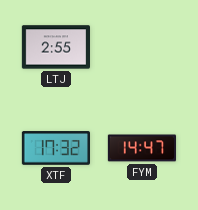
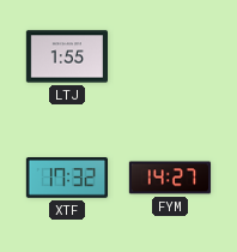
LTJ: 2:55 -> 1:55 (66, 56)
FYM: 14:47 -> 14:27 (170, 178)
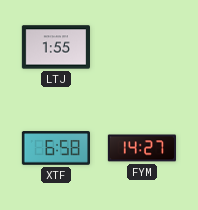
XTF: 17:32 -> 6:58 (56, 148)
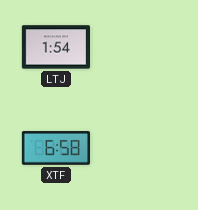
LTJ: 1:55 -> 1:54 (55, 47)
FYM: 14:27 -> none (142, 148)
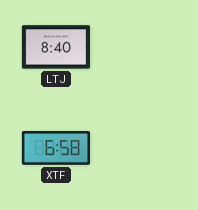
LTJ: 1:54 -> 8:40 (55, 47)
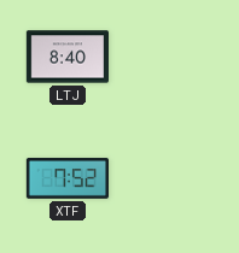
XTF: 6:58 -> 7:52 (68, 178)
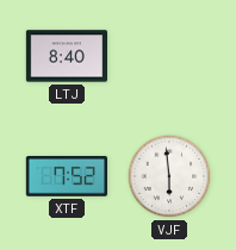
VJF: none -> 5:59 (169, 176)
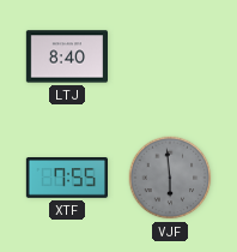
XTF: 7:52 -> 7:55 (67, 178)
VJF dial: white -> grey (170, 178)
